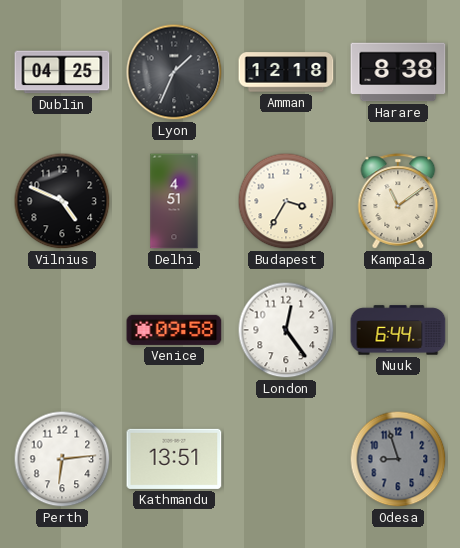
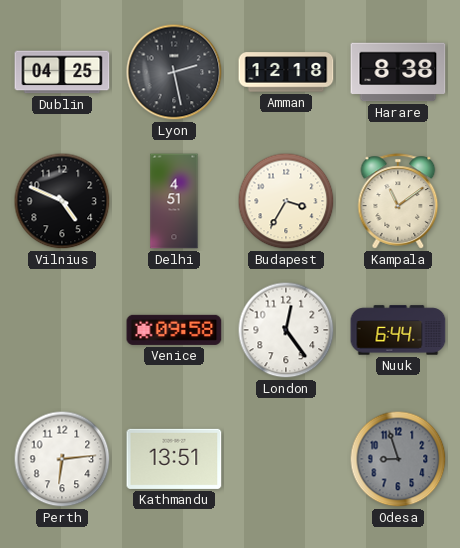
Lyon: 1:34 -> 2:28 (174, 72)
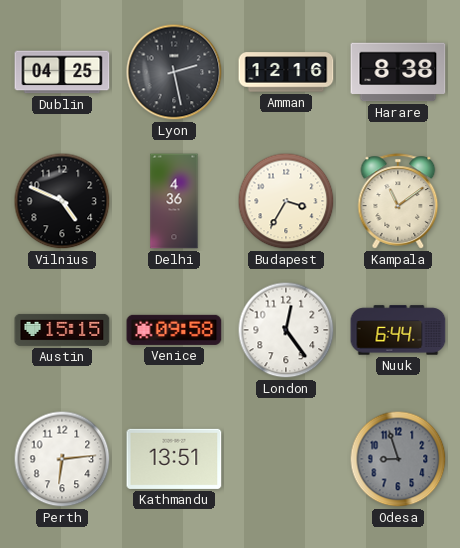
Amman: 12:18 -> 12:16 (286, 72)
Delhi: 4:51 -> 4:36 (174, 201)
Austin: none -> 15:15 (62, 330)
